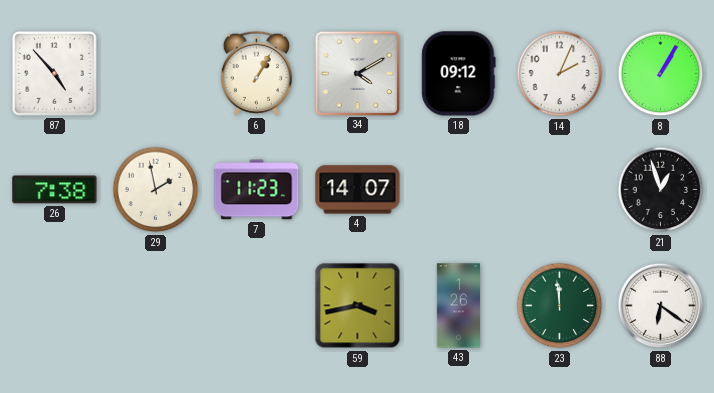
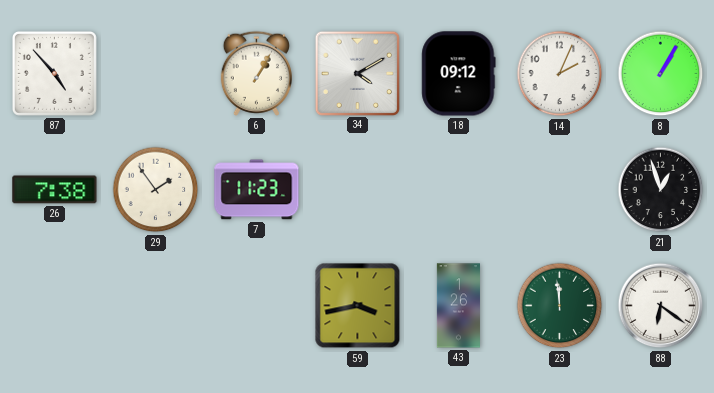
29: 1:58 -> 1:54 (156, 190)
4: 14:07 -> none (358, 190)
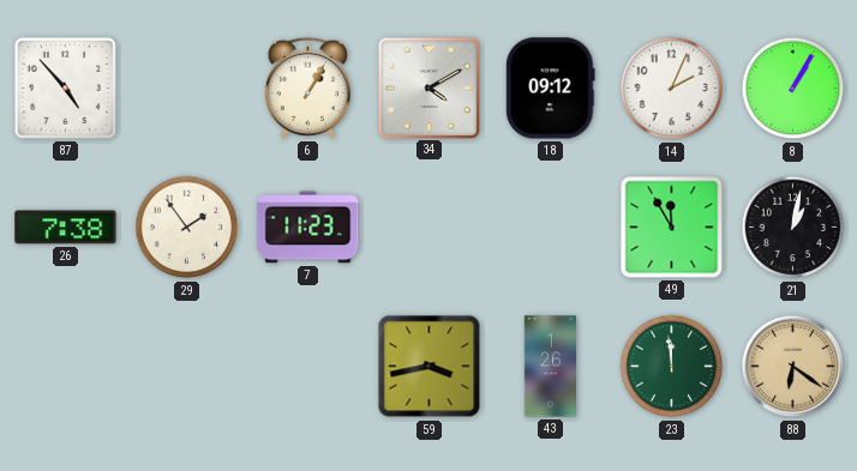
49: none -> 11:55 (672, 228)
21: 12:57 -> 1:02 (793, 228)
88 dial: white -> champagne (793, 367)
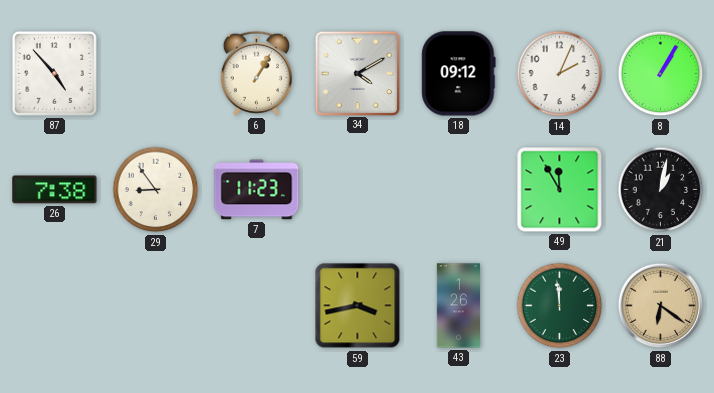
29: 1:54 -> 8:54 (156, 190)
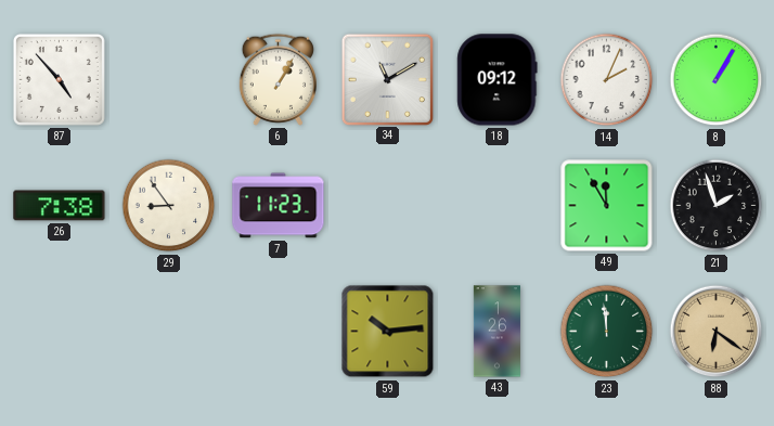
34: 4:10 -> 11:10 (387, 79)
21: 1:02 -> 1:57 (717, 206)
59: 3:43 -> 10:14 (388, 332)
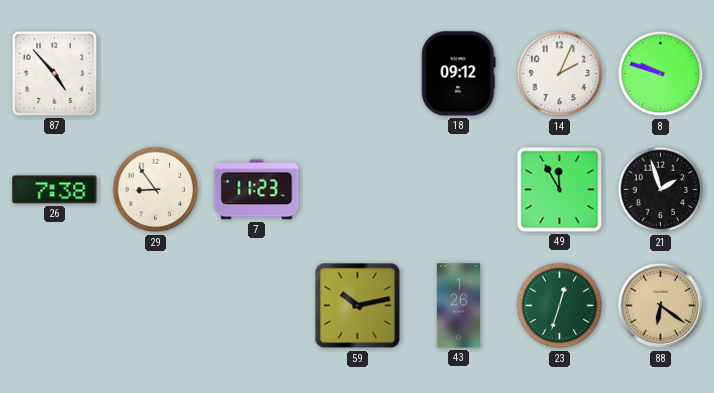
6: 1:05 -> none (278, 79)
34: 11:10 -> none (387, 79)
8: 1:05 -> 9:48 (661, 74)
59: 10:14 -> 10:13 (358, 306)
23: 11:59 -> 12:33 (560, 306)
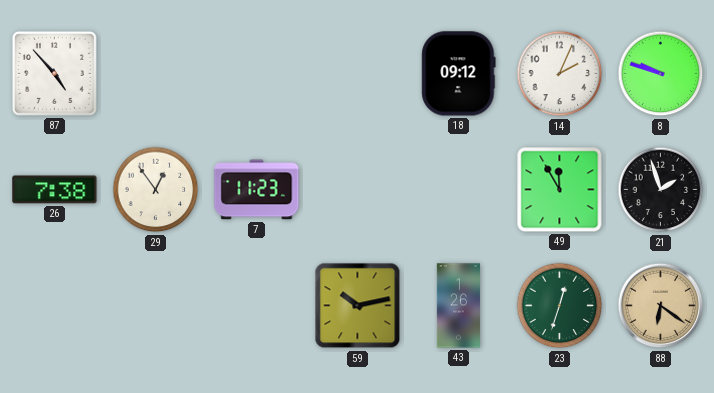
29: 8:54 -> 12:54 (156, 190)
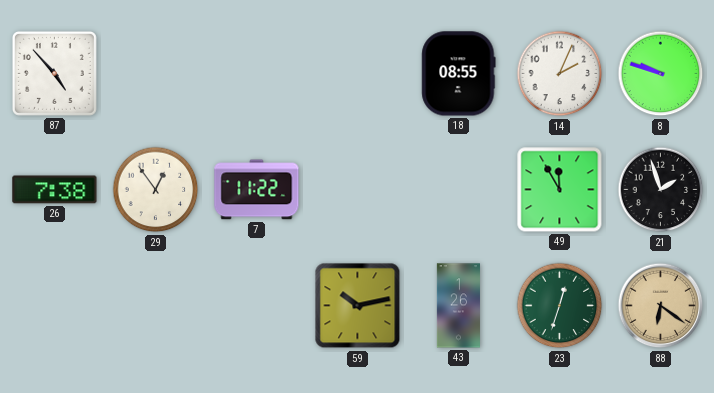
18: 09:12 -> 08:55 (459, 74)
7: 11:23 -> 11:22 (257, 190)
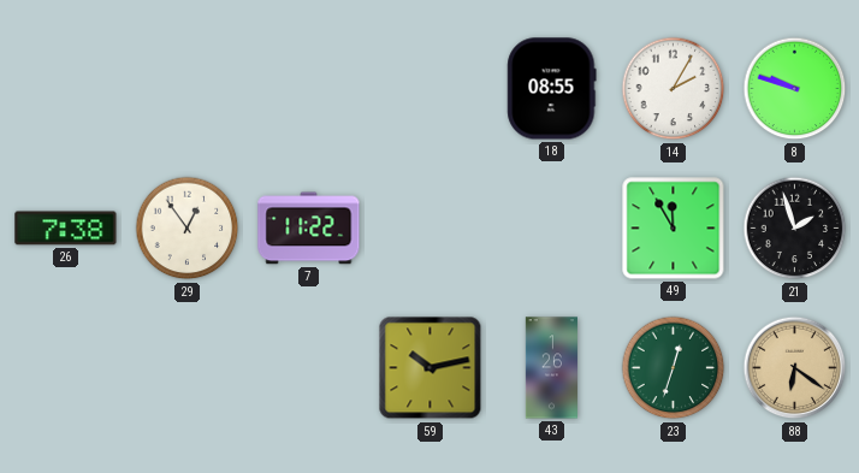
87: 4:53 -> none (54, 73)
14: 2:04 -> 2:05 (674, 89)
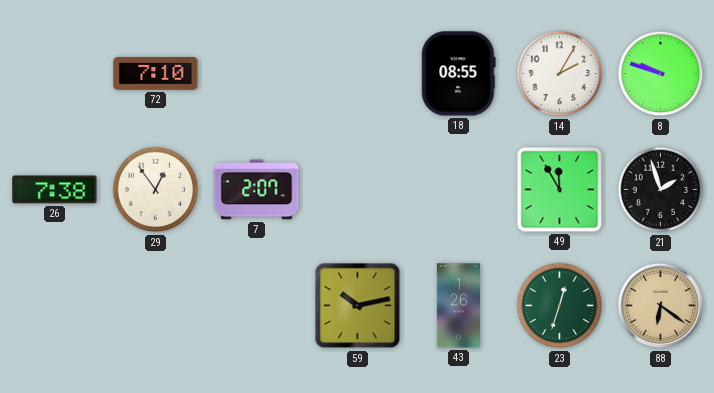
72: none -> 7:10 (156, 74)
7: 11:22 -> 2:07 (257, 190)
